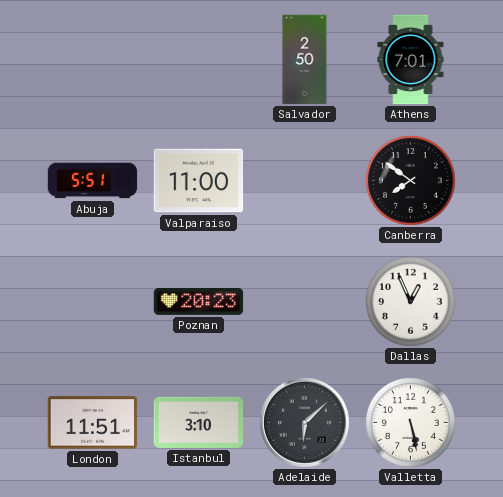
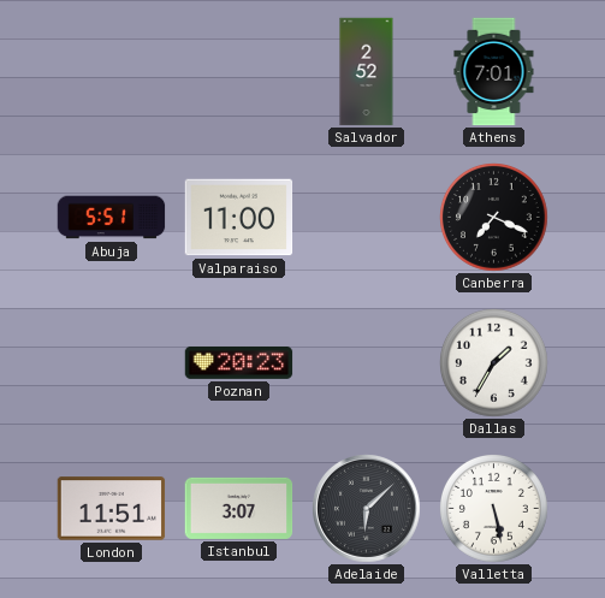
Salvador: 2:50 -> 2:52 (367, 72)
Canberra: 7:51 -> 7:19 (494, 218)
Dallas: 12:56 -> 1:35 (494, 363)
Istanbul: 3:10 -> 3:07 (239, 508)
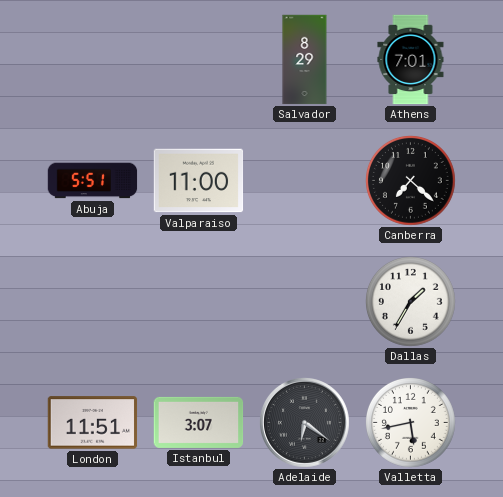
Salvador: 2:52 -> 8:29 (305, 60)
Canberra: 7:19 -> 7:22 (411, 181)
Poznan: 20:23 -> none (239, 363)
Adelaide: 6:08 -> 6:21 (304, 422)
Valletta: 5:28 -> 5:43 (411, 423)
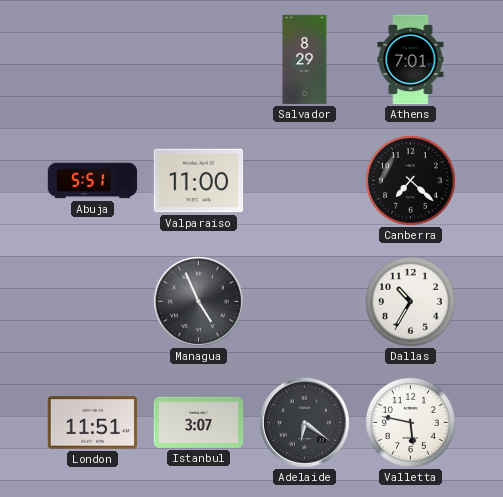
Managua: none -> 4:56 (198, 301)
Dallas: 1:35 -> 10:35 (411, 302)
Valletta: 5:43 -> 5:47 (411, 423)
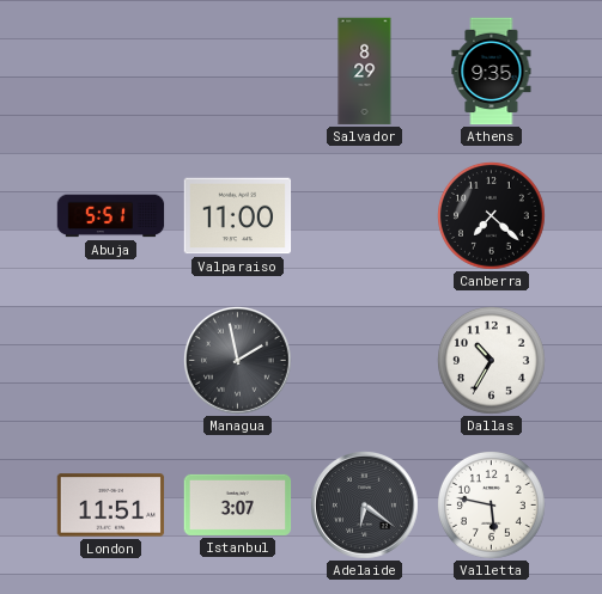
Athens: 7:01 -> 9:35 (492, 72)
Managua: 4:56 -> 1:58 (237, 360)
